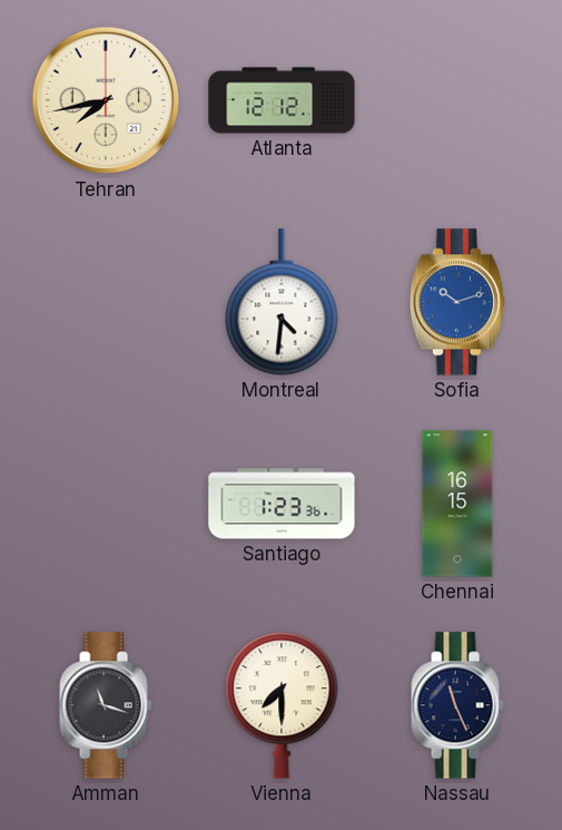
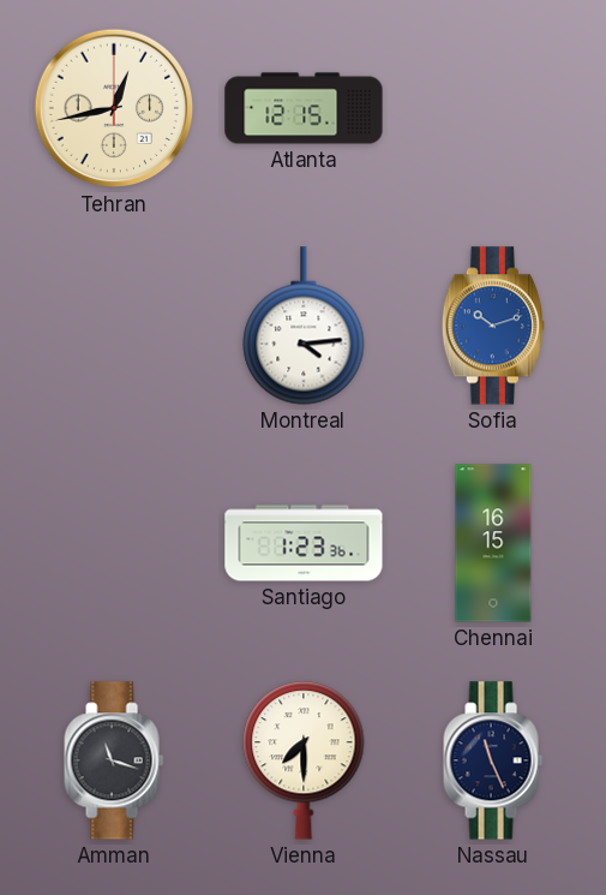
Tehran: 7:43 -> 12:43 (114, 108)
Atlanta: 12:12 -> 12:15 (304, 108)
Montreal: 4:31 -> 4:14 (304, 326)
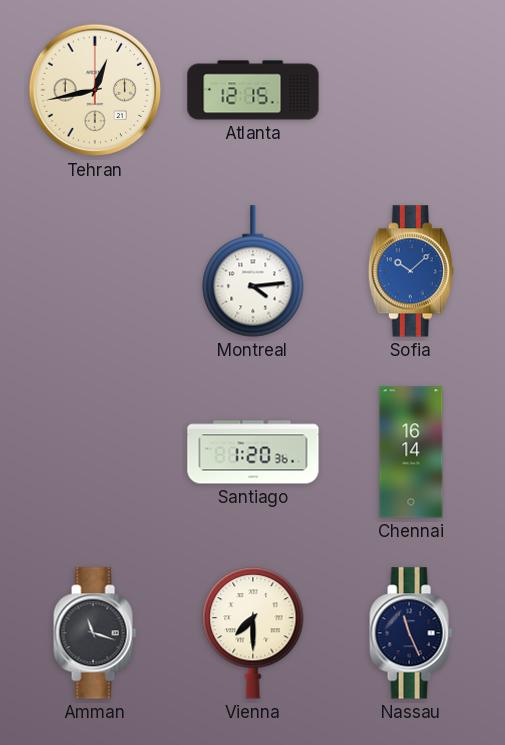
Sofia: 10:12 -> 10:08 (411, 271)
Santiago: 1:23 -> 1:20 (253, 452)
Chennai: 16:15 -> 16:14 (411, 452)
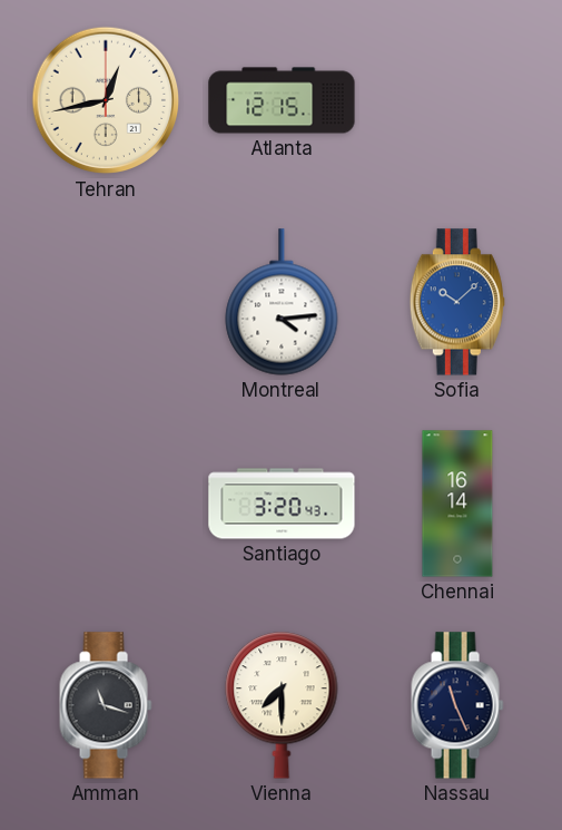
Santiago: 1:20 -> 3:20 (282, 504)
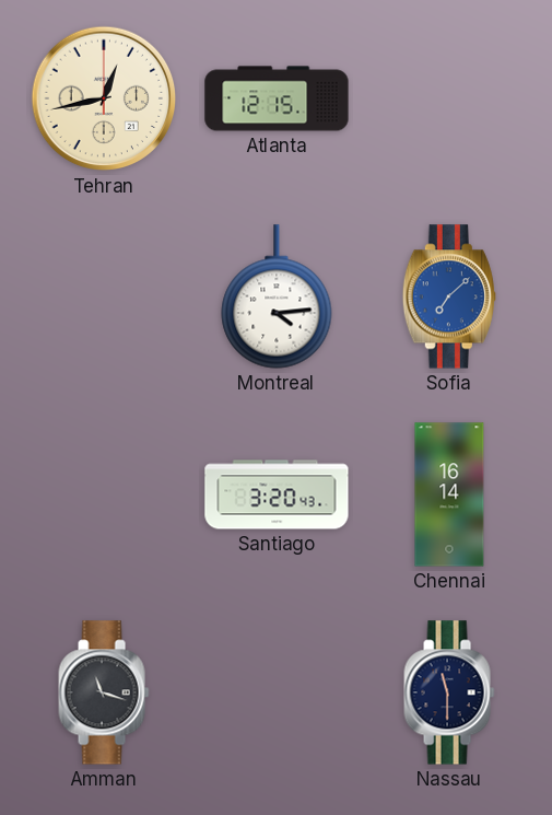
Sofia: 10:08 -> 7:08 (449, 296)
Vienna: 7:30 -> none (282, 705)
Nassau: 11:26 -> 11:30 (449, 692)
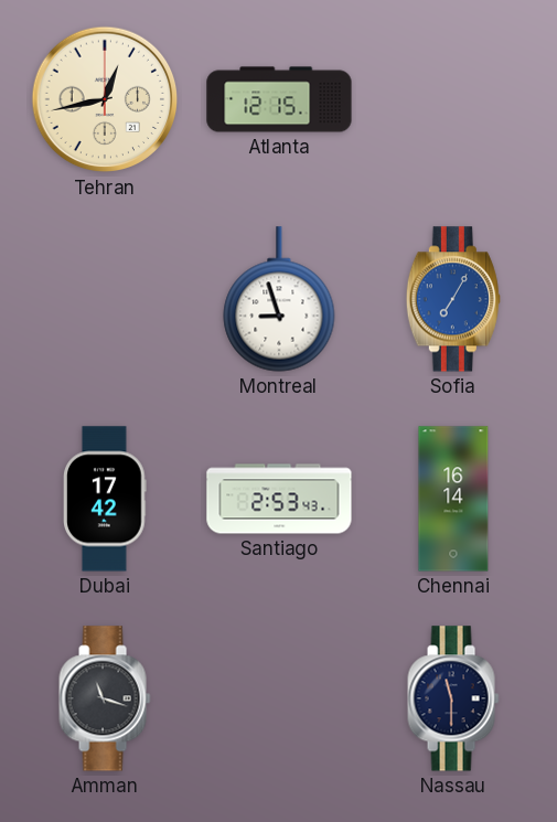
Montreal: 4:14 -> 8:57 (279, 299)
Sofia: 7:08 -> 7:05 (453, 299)
Dubai: none -> 17:42 (105, 499)
Santiago: 3:20 -> 2:53 (279, 499)
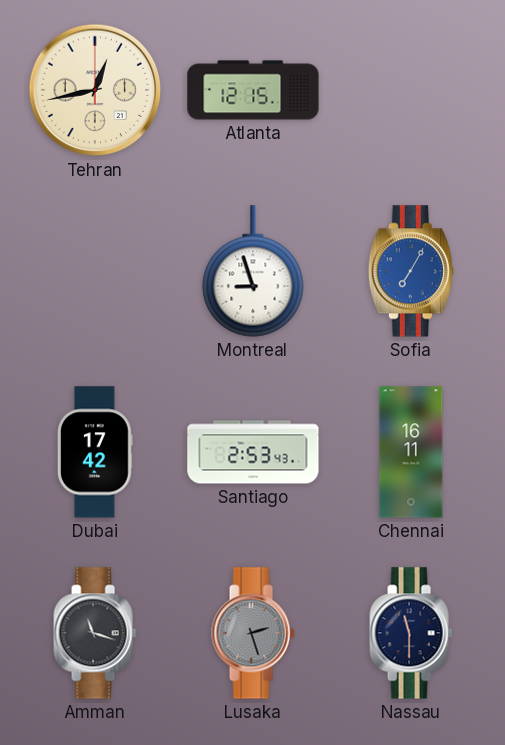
Chennai: 16:14 -> 16:11 (411, 452)
Lusaka: none -> 2:27 (253, 633)
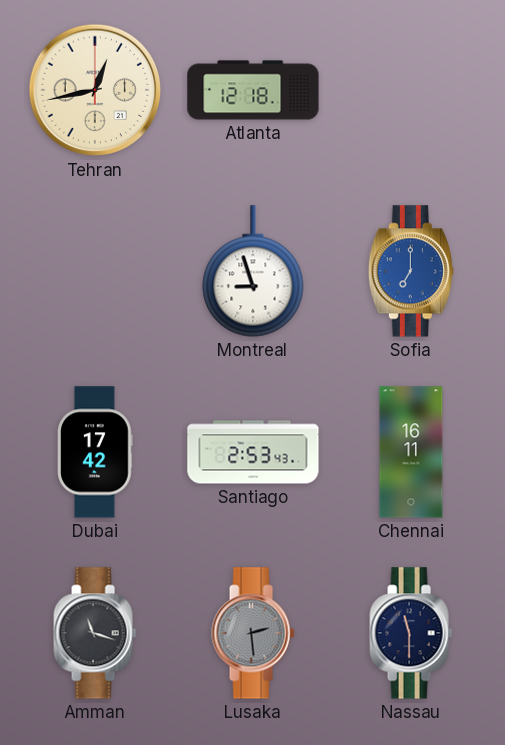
Atlanta: 12:15 -> 12:18 (253, 90)
Sofia: 7:05 -> 7:00 (411, 271)
Lusaka: 2:27 -> 2:29 (253, 633)
